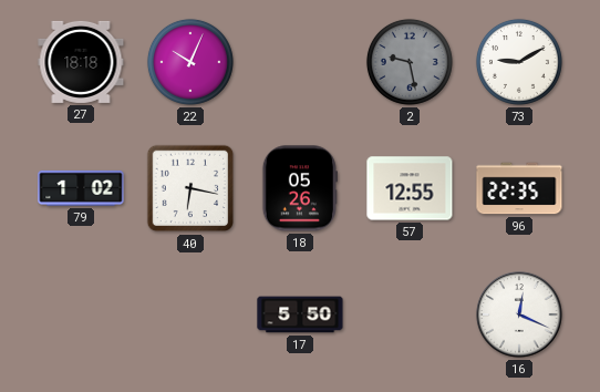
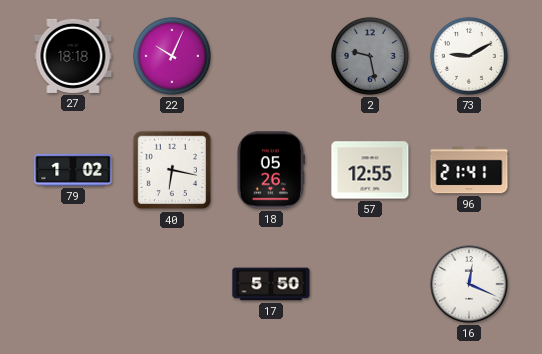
96: 22:35 -> 21:41 (469, 170)
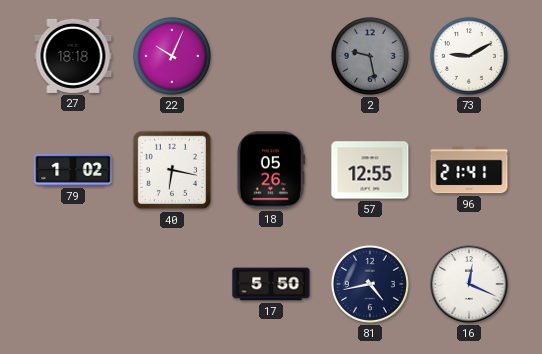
81: none -> 4:43 (370, 284)
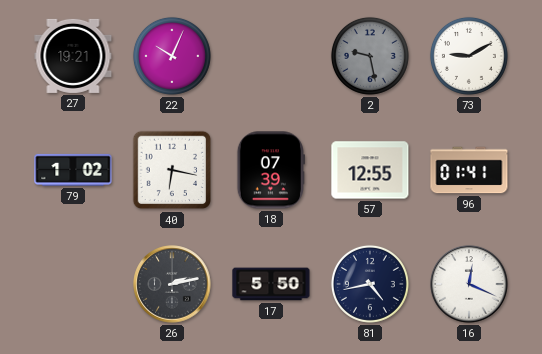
27: 18:18 -> 19:21 (73, 56)
18: 05:26 -> 07:39 (271, 170)
96: 21:41 -> 01:41 (469, 170)
26: none -> 2:13 (172, 284)
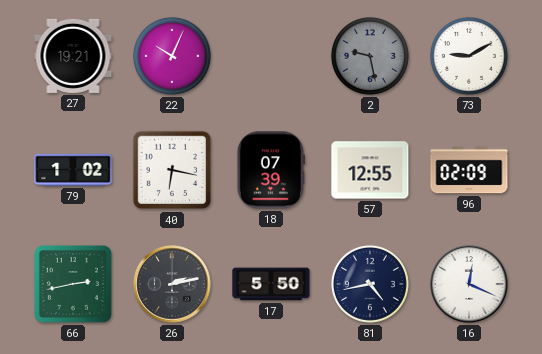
96: 01:41 -> 02:09 (469, 170)
66: none -> 2:43 (73, 284)
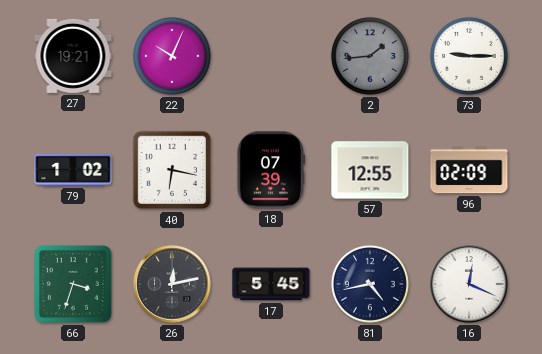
2: 9:28 -> 1:44 (370, 56)
73: 9:10 -> 9:15 (469, 56)
66: 2:43 -> 3:33 (73, 284)
26: 2:13 -> 12:13 (172, 284)
17: 5:50 -> 5:45 (271, 284)
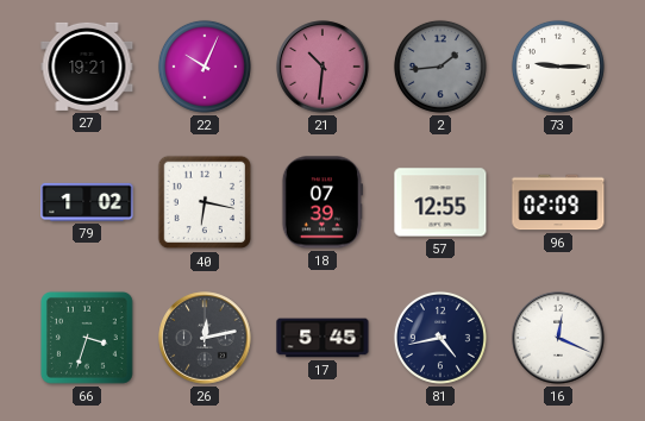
21: none -> 10:31 (322, 67)
